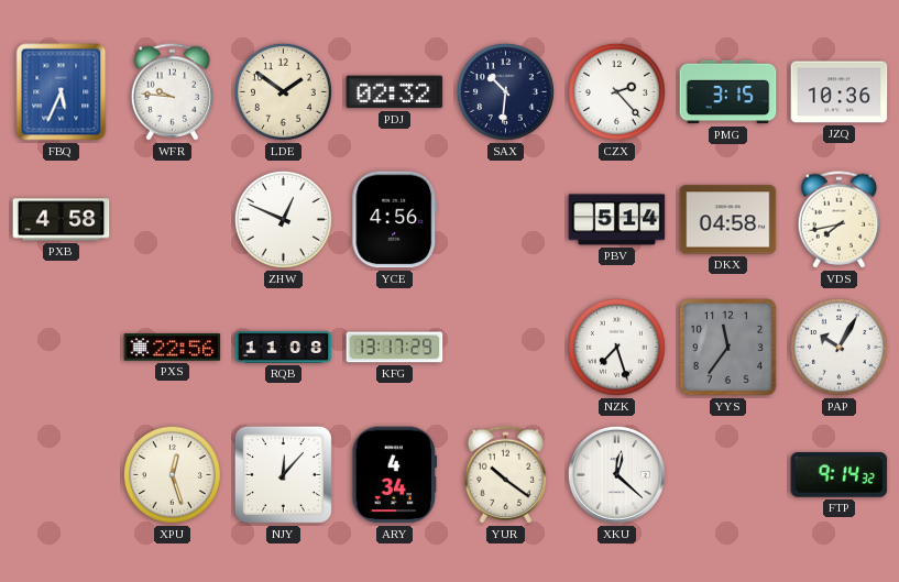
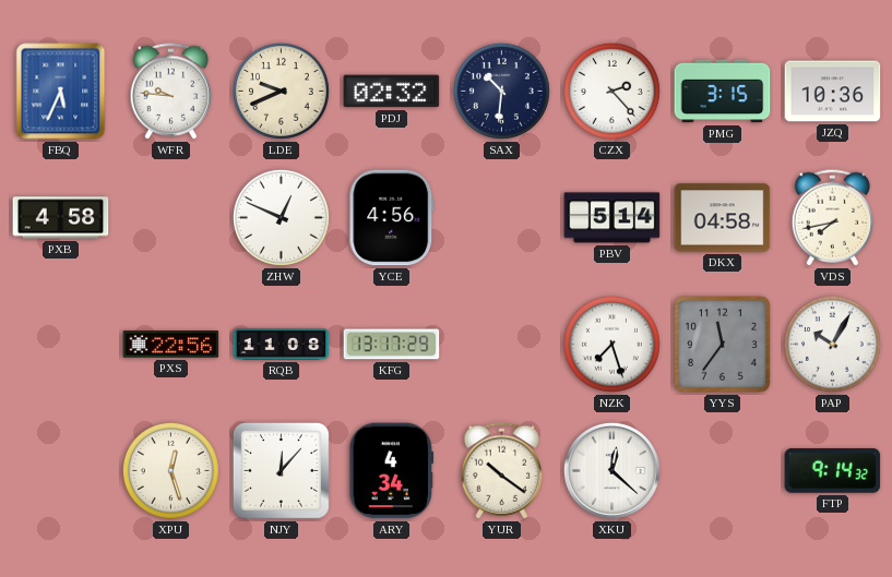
LDE: 1:51 -> 9:41 (281, 91)
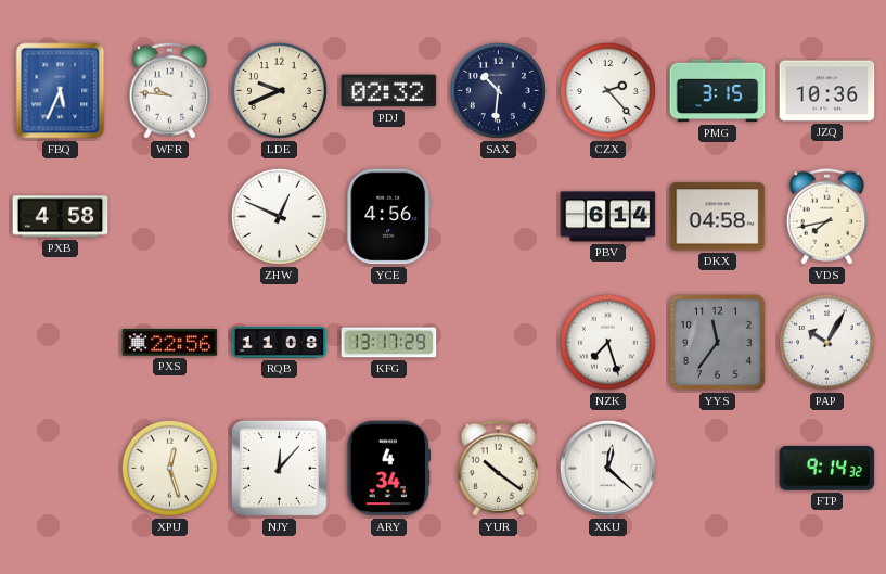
PBV: 5:14 -> 6:14 (608, 217)
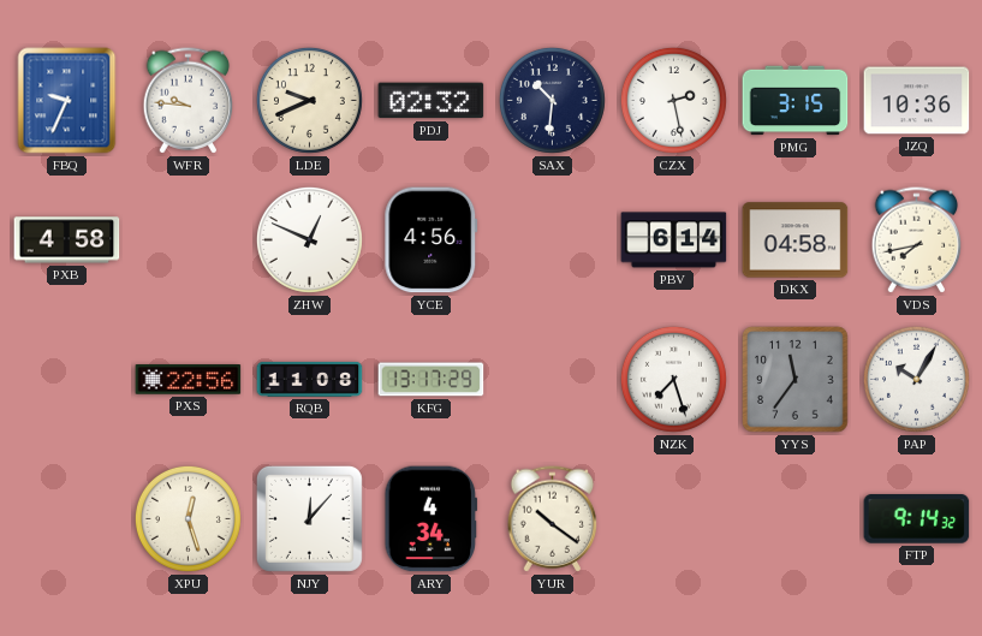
FBQ: 5:34 -> 9:34 (67, 101)
CZX: 2:23 -> 2:28 (673, 100)
XKU: 12:22 -> none (607, 468)
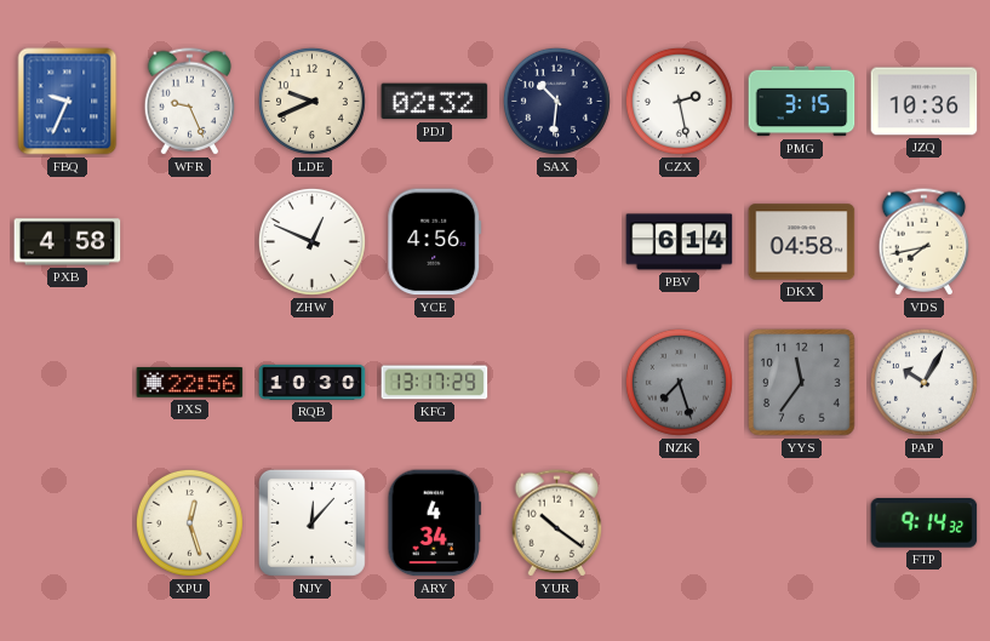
WFR: 9:46 -> 9:26 (190, 102)
RQB: 11:08 -> 10:30 (313, 382)
NZK dial: white -> grey (679, 382)
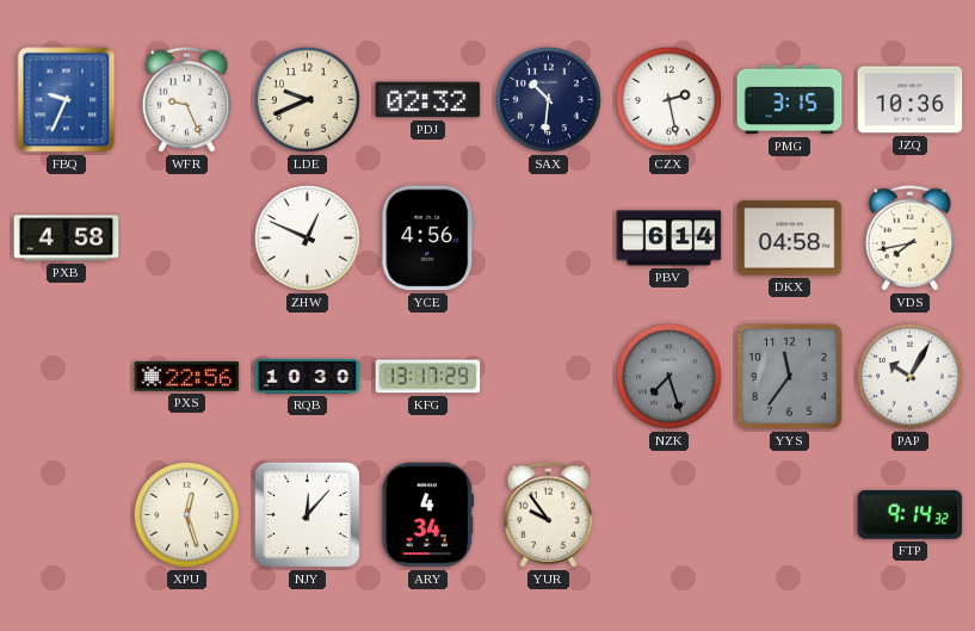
YUR: 10:21 -> 9:54 (549, 515)
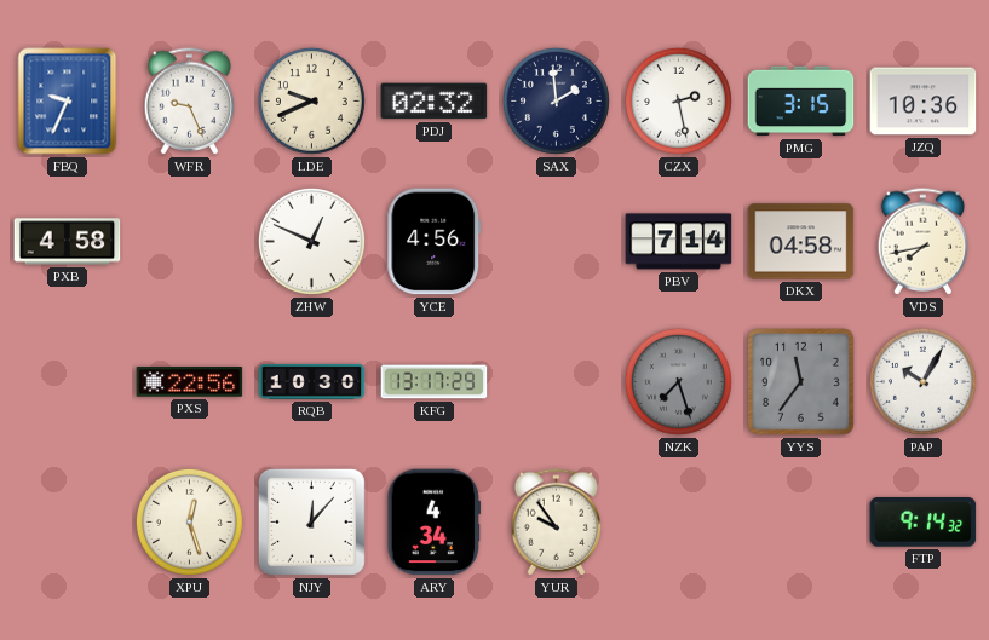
SAX: 10:31 -> 1:59 (556, 100)
PBV: 6:14 -> 7:14 (679, 242)
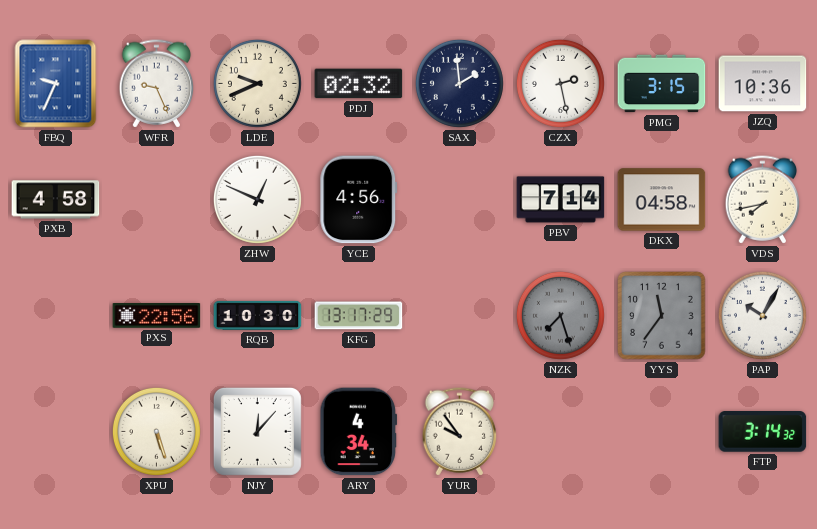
XPU: 12:27 -> 5:27 (156, 431)
FTP: 9:14 -> 3:14 (763, 432)
